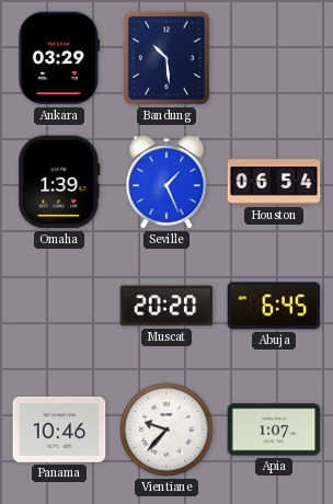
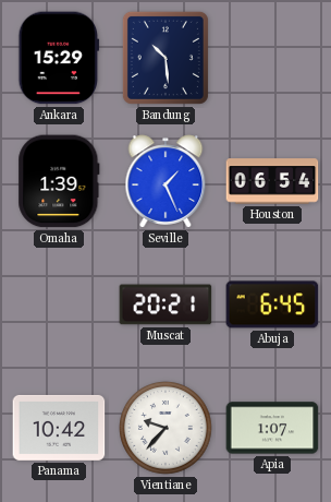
Ankara: 03:29 -> 15:29 (59, 58)
Muscat: 20:20 -> 20:21 (165, 304)
Panama: 10:46 -> 10:42 (59, 428)
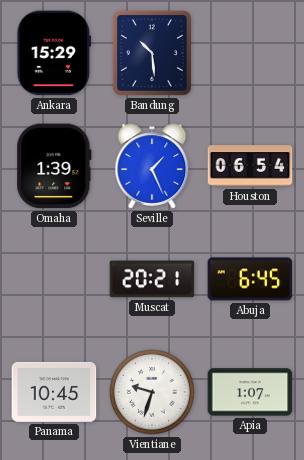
Panama: 10:42 -> 10:45 (54, 392)
Vientiane: 9:37 -> 9:33 (152, 392)
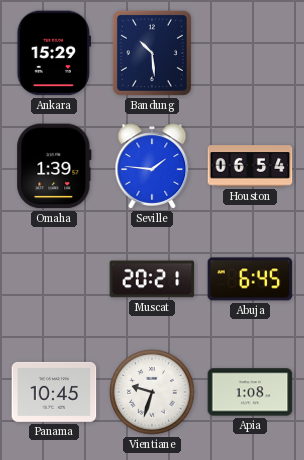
Seville: 1:26 -> 1:46 (152, 166)
Apia: 1:07 -> 1:08 (250, 392)
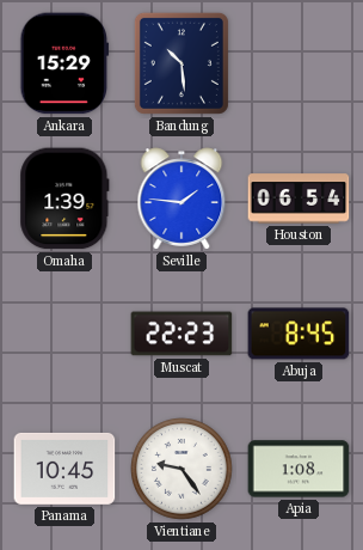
Muscat: 20:21 -> 22:23 (181, 334)
Abuja: 6:45 -> 8:45 (299, 334)
Vientiane: 9:33 -> 9:24 (181, 469)
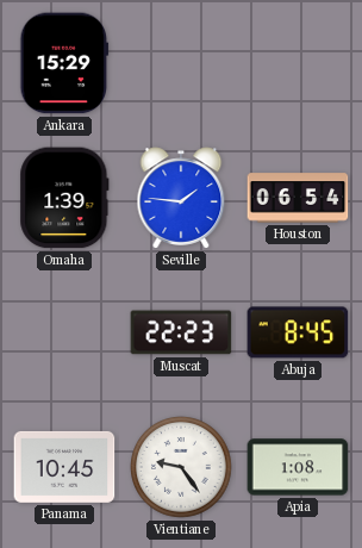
Bandung: 10:29 -> none (181, 63)
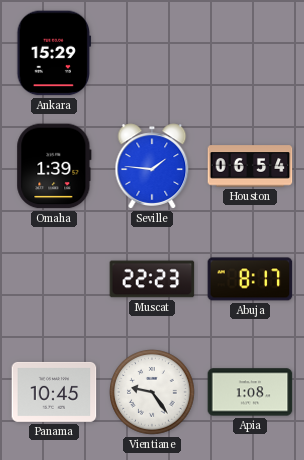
Abuja: 8:45 -> 8:17 (250, 279)
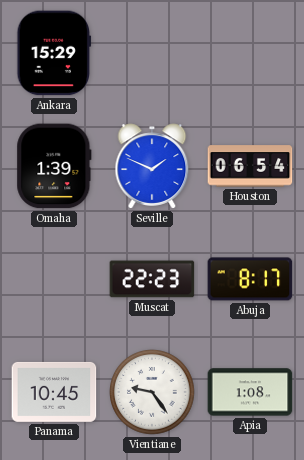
Seville: 1:46 -> 1:49 (152, 166)
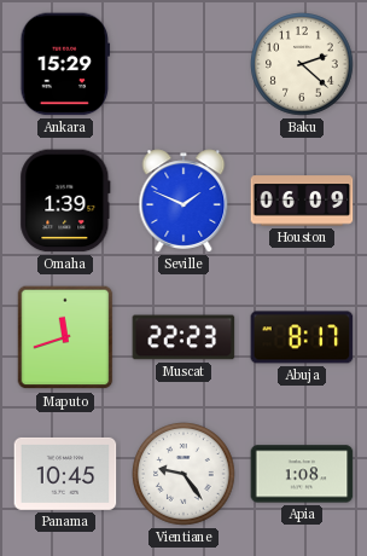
Baku: none -> 2:22 (302, 64)
Houston: 06:54 -> 06:09 (302, 201)
Maputo: none -> 11:42 (65, 337)
